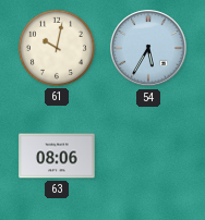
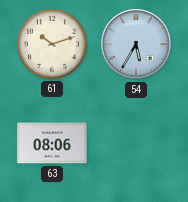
61: 10:02 -> 10:12 (52, 44)
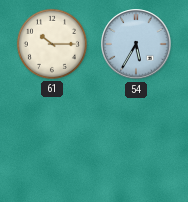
61: 10:12 -> 10:15 (52, 44)
63: 08:06 -> none (52, 143)
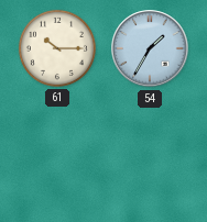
54: 5:35 -> 1:35 (150, 48)
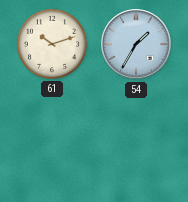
61: 10:15 -> 10:12 (52, 44)
